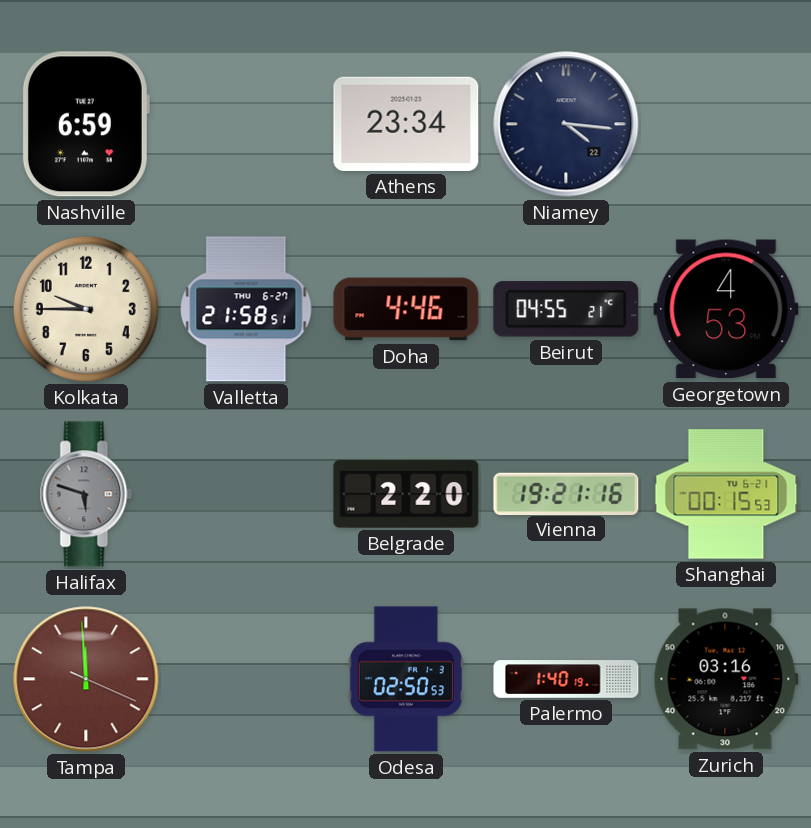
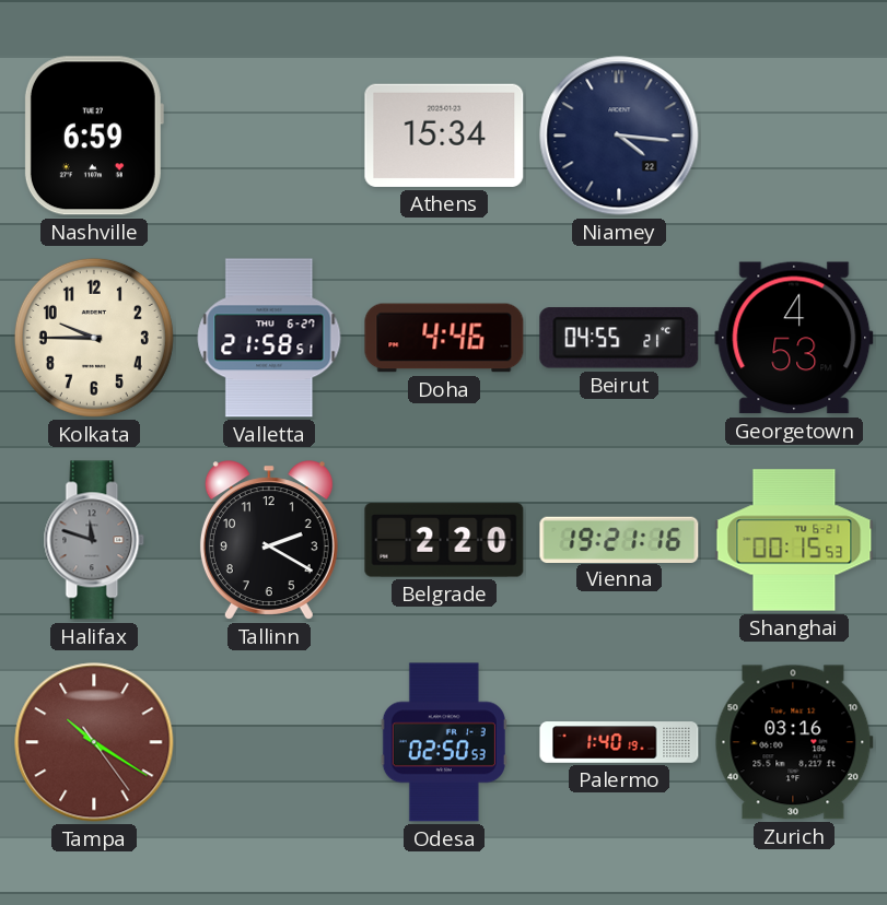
Athens: 23:34 -> 15:34 (444, 136)
Halifax: 5:48 -> 11:48 (94, 540)
Tallinn: none -> 2:20 (269, 540)
Tampa: 11:59 -> 10:20 (94, 742)
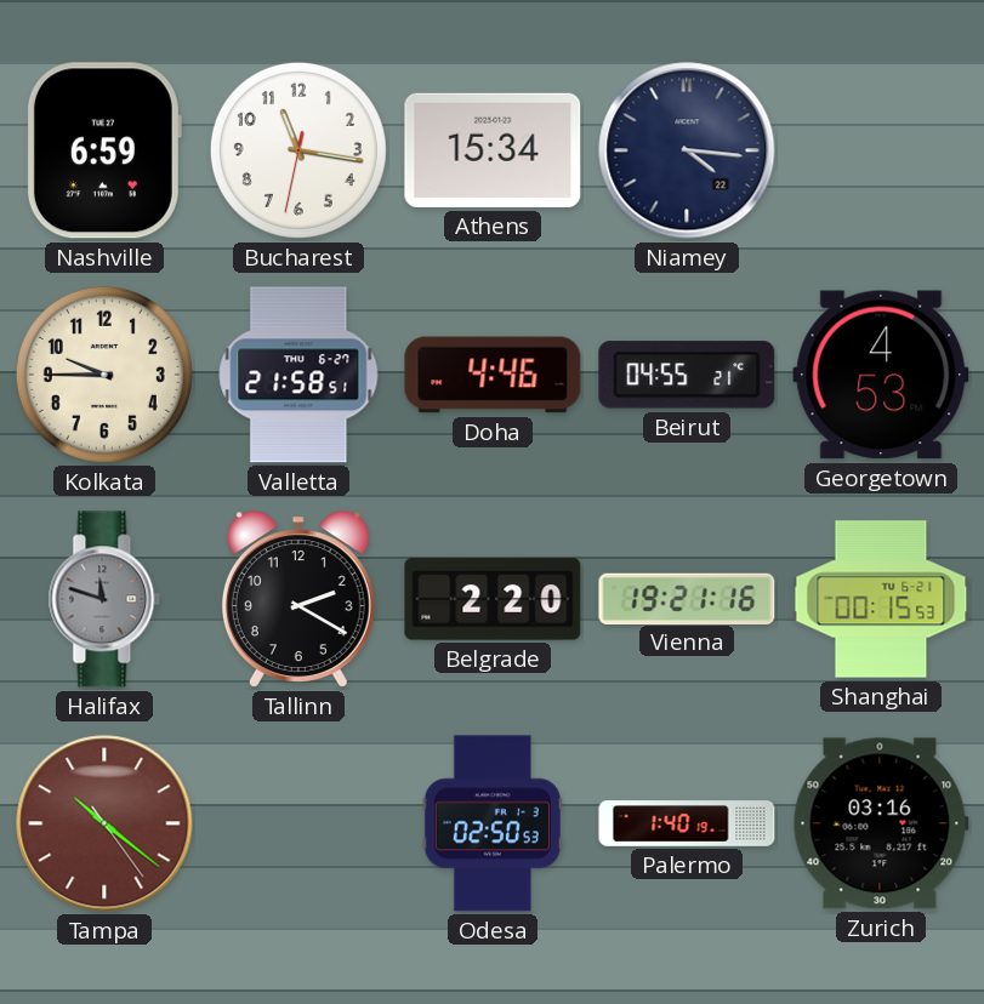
Bucharest: none -> 11:16 (298, 150)
Tampa: 10:20 -> 10:21 (104, 823)
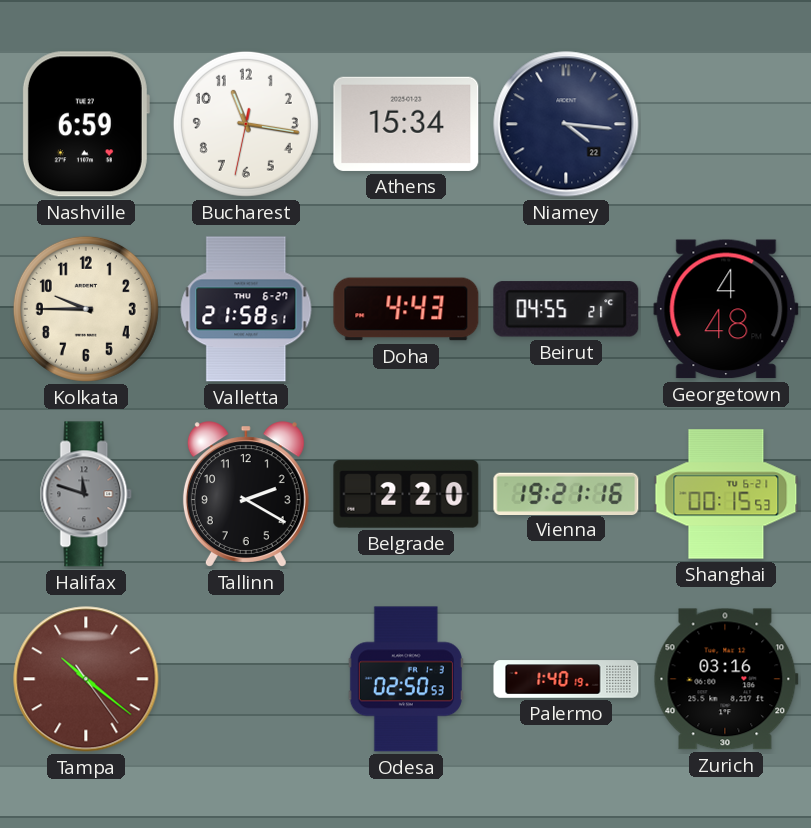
Doha: 4:46 -> 4:43 (406, 309)
Georgetown: 4:53 -> 4:48 (726, 309)
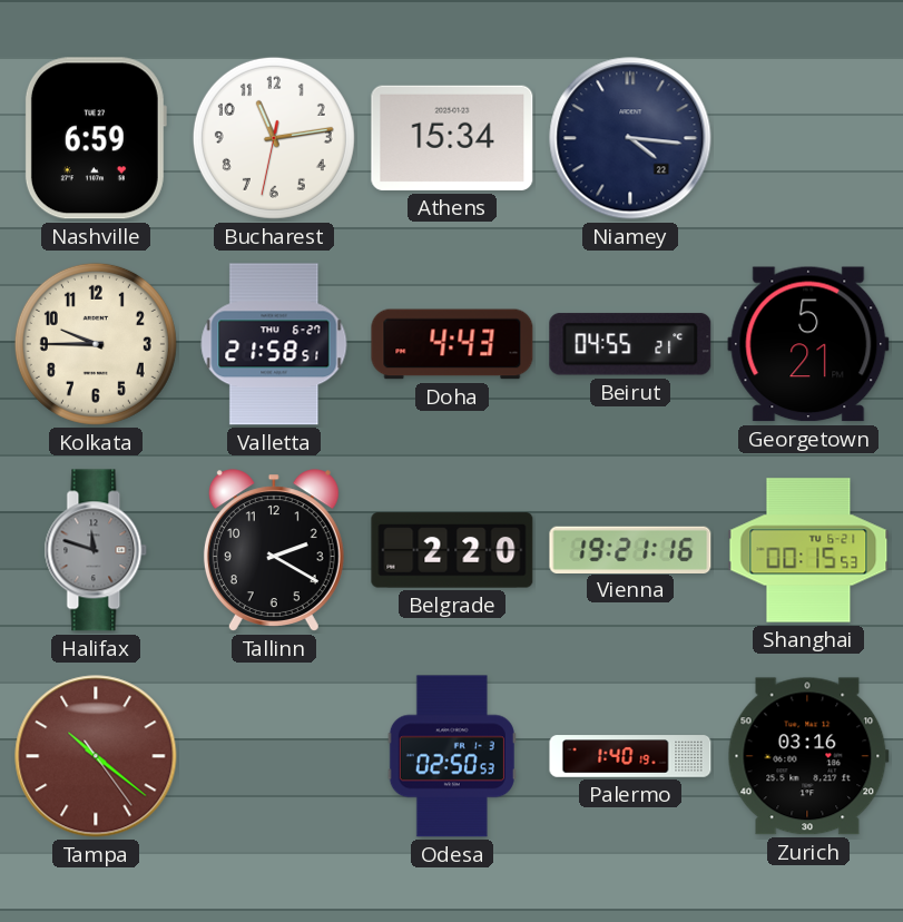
Bucharest: 11:16 -> 11:13 (274, 138)
Georgetown: 4:48 -> 5:21 (808, 344)
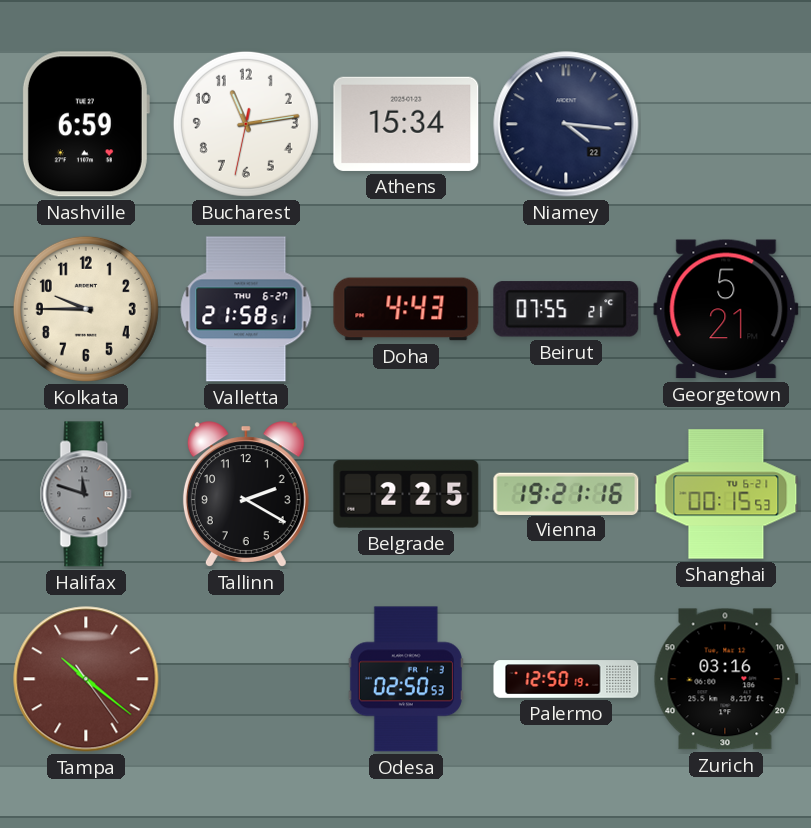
Beirut: 04:55 -> 07:55 (566, 309)
Belgrade: 2:20 -> 2:25 (406, 494)
Palermo: 1:40 -> 12:50 (566, 679)
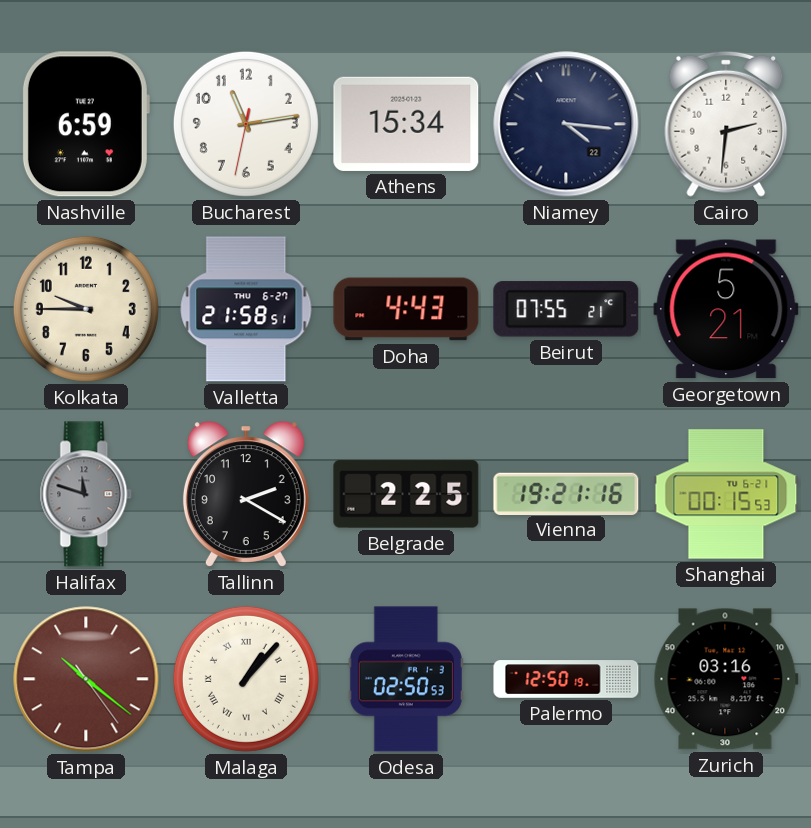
Cairo: none -> 2:31 (726, 124)
Malaga: none -> 1:07 (246, 679)
